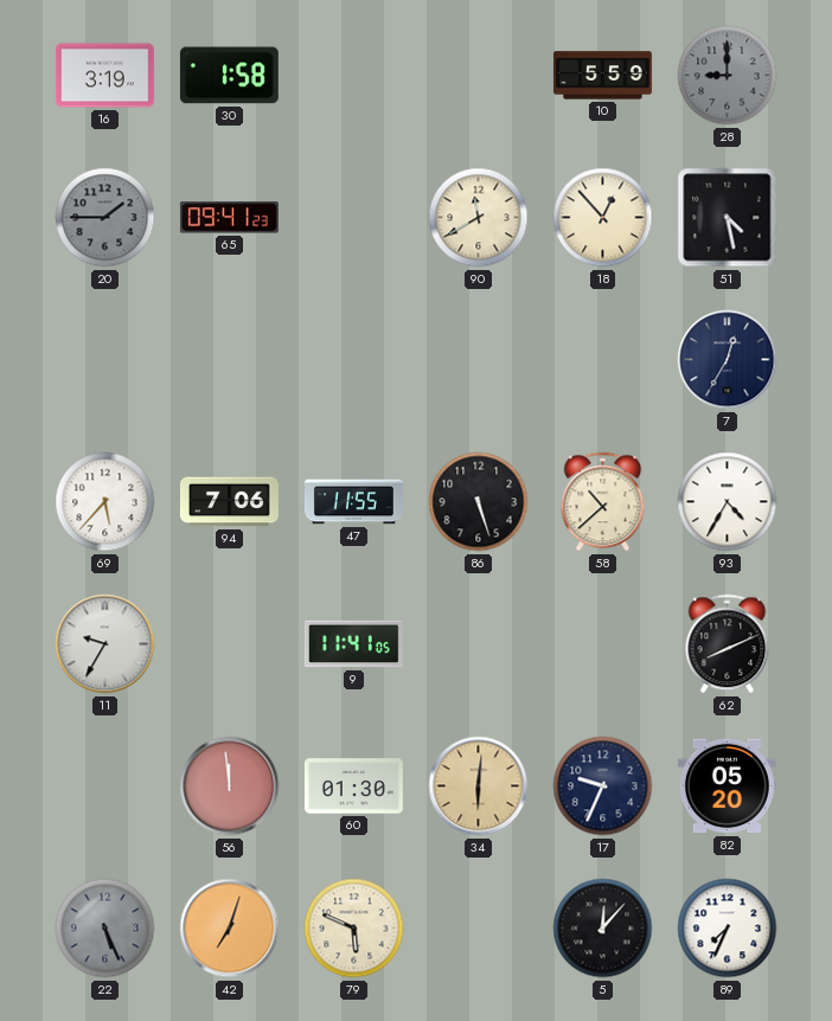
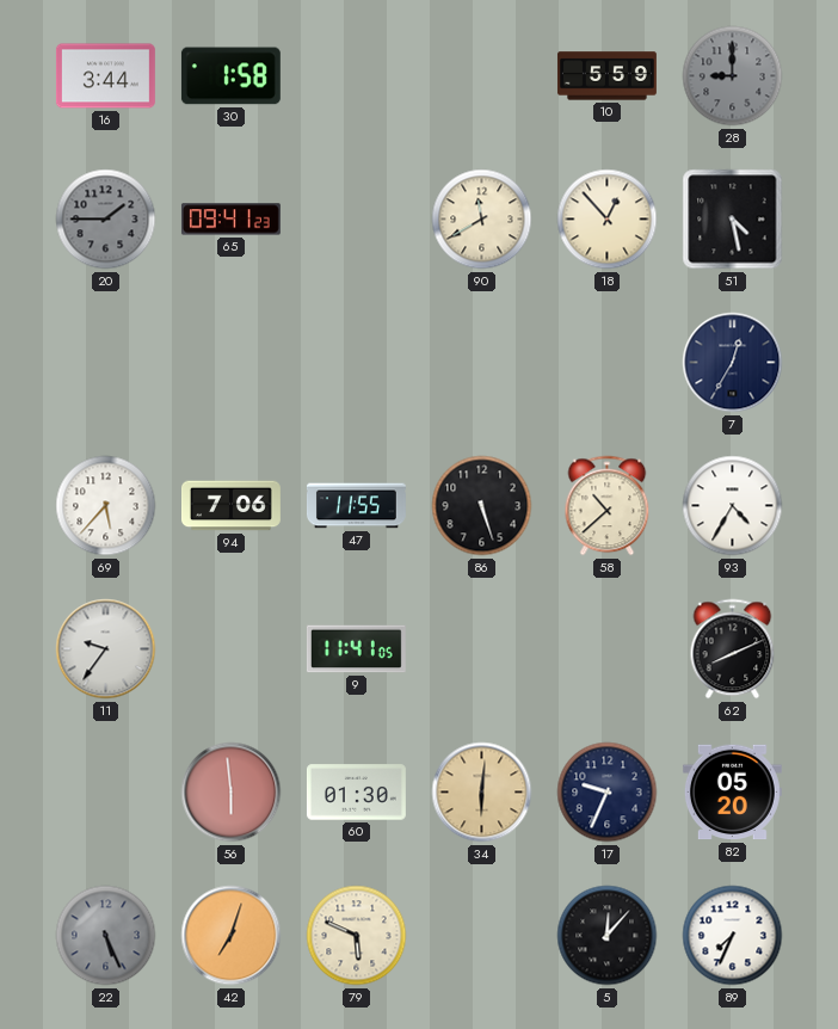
16: 3:19 -> 3:44 (105, 76)
11: 9:35 -> 9:36 (106, 649)
56: 11:59 -> 5:59 (232, 793)
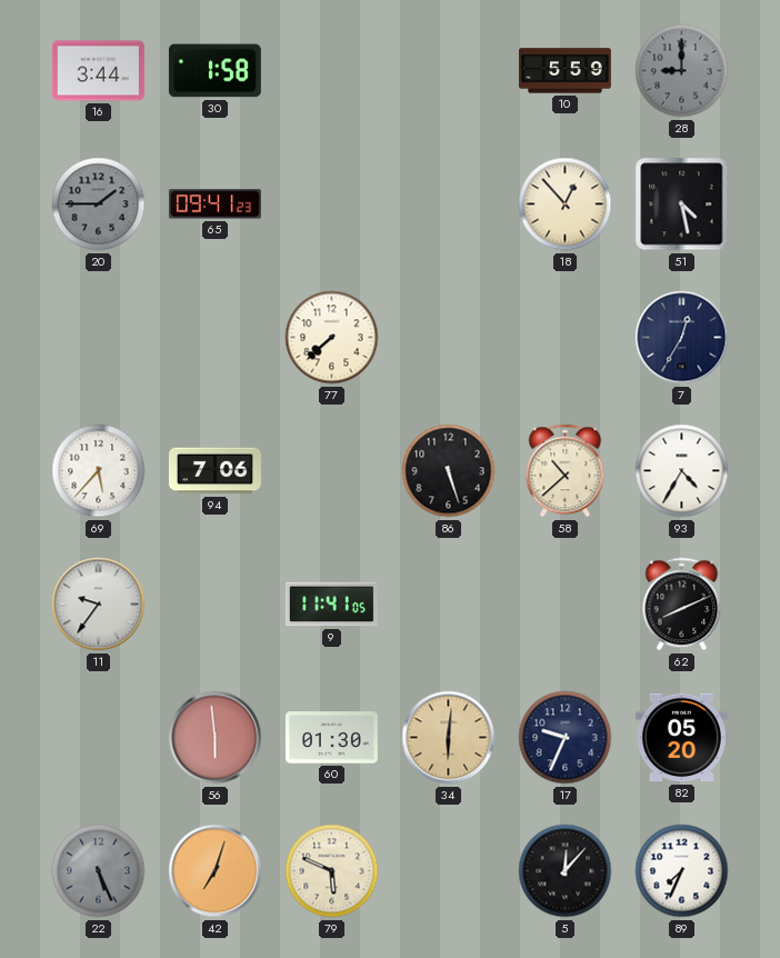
90: 11:40 -> none (482, 220)
77: none -> 7:38 (332, 338)
47: 11:55 -> none (356, 506)
